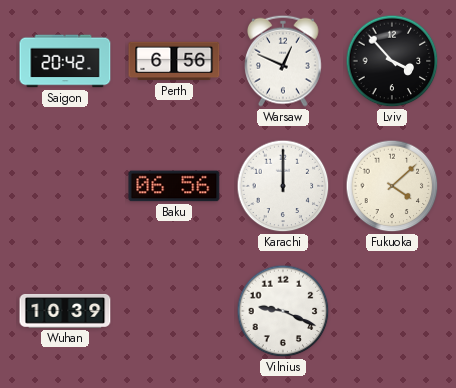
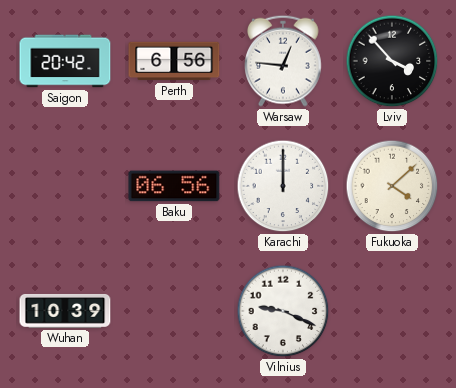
Warsaw: 12:49 -> 12:46 (284, 61)
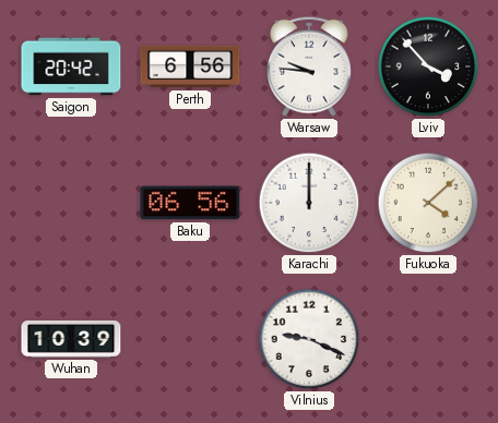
Warsaw: 12:46 -> 9:46 (310, 67)
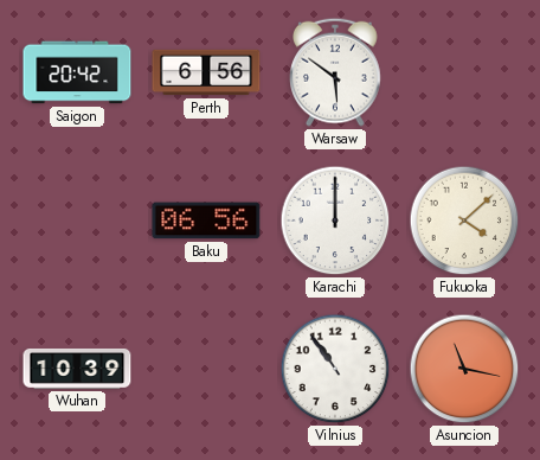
Warsaw: 9:46 -> 5:51 (336, 72)
Lviv: 3:53 -> none (428, 67)
Vilnius: 9:19 -> 10:54 (335, 369)
Asuncion: none -> 11:17 (464, 369)
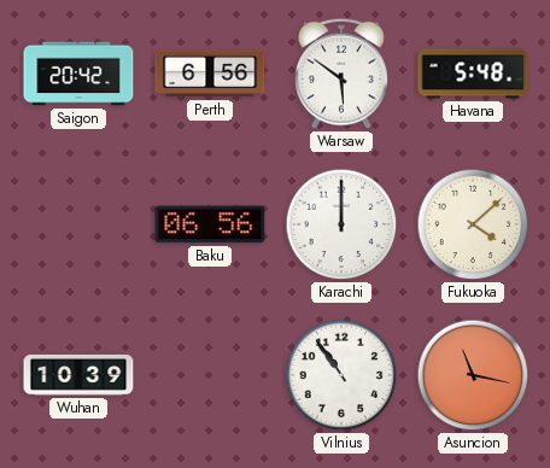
Havana: none -> 5:48 (473, 74)
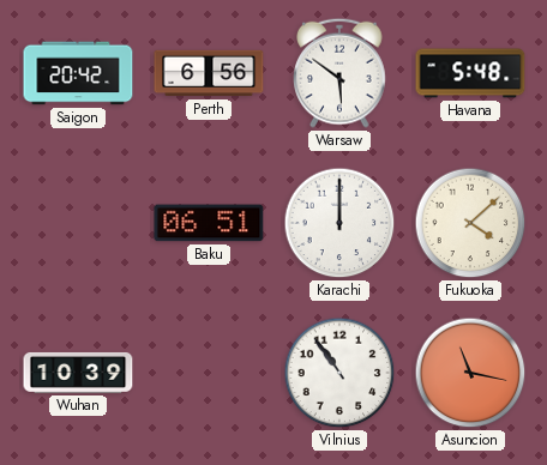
Baku: 06:56 -> 06:51 (209, 223)
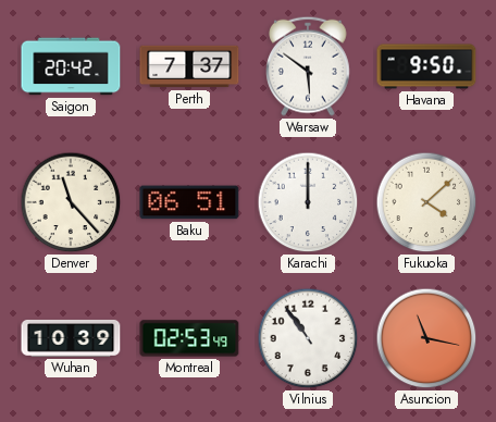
Perth: 6:56 -> 7:37 (189, 66)
Havana: 5:48 -> 9:50 (426, 66)
Denver: none -> 11:23 (71, 202)
Montreal: none -> 02:53 (189, 338)
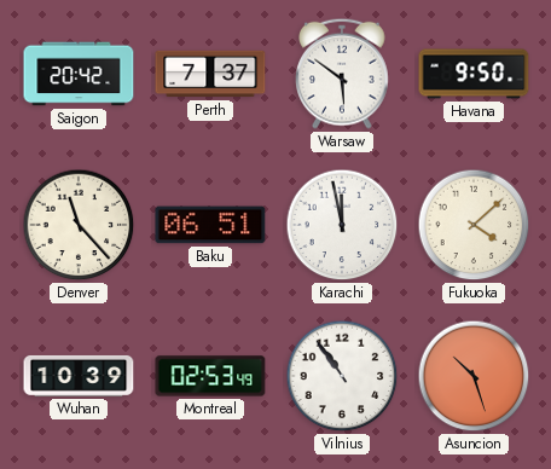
Karachi: 12:00 -> 11:58 (342, 225)
Asuncion: 11:17 -> 10:27 (474, 376)
